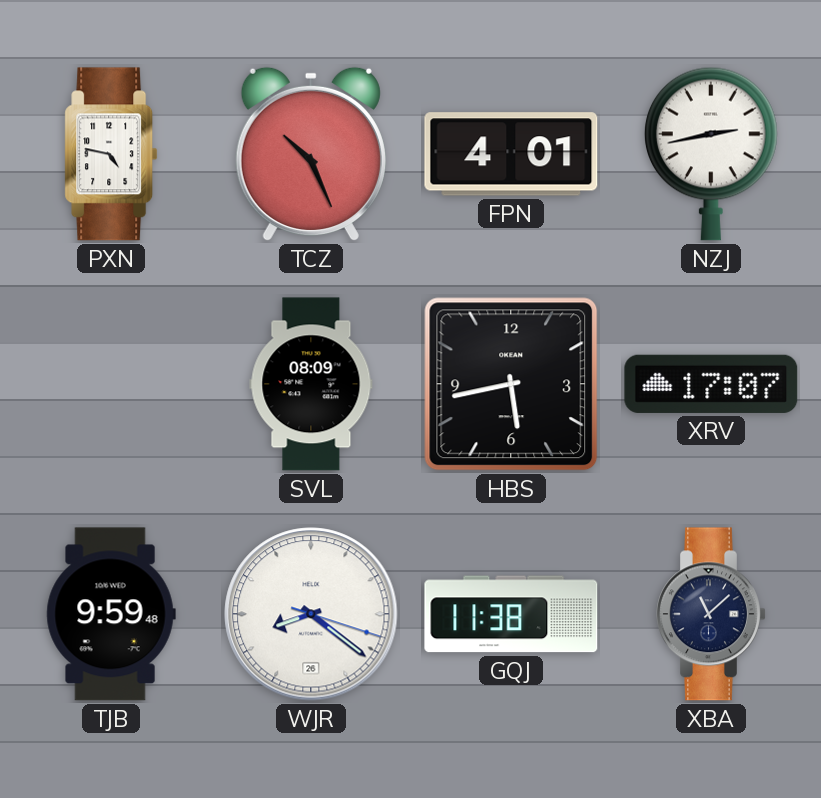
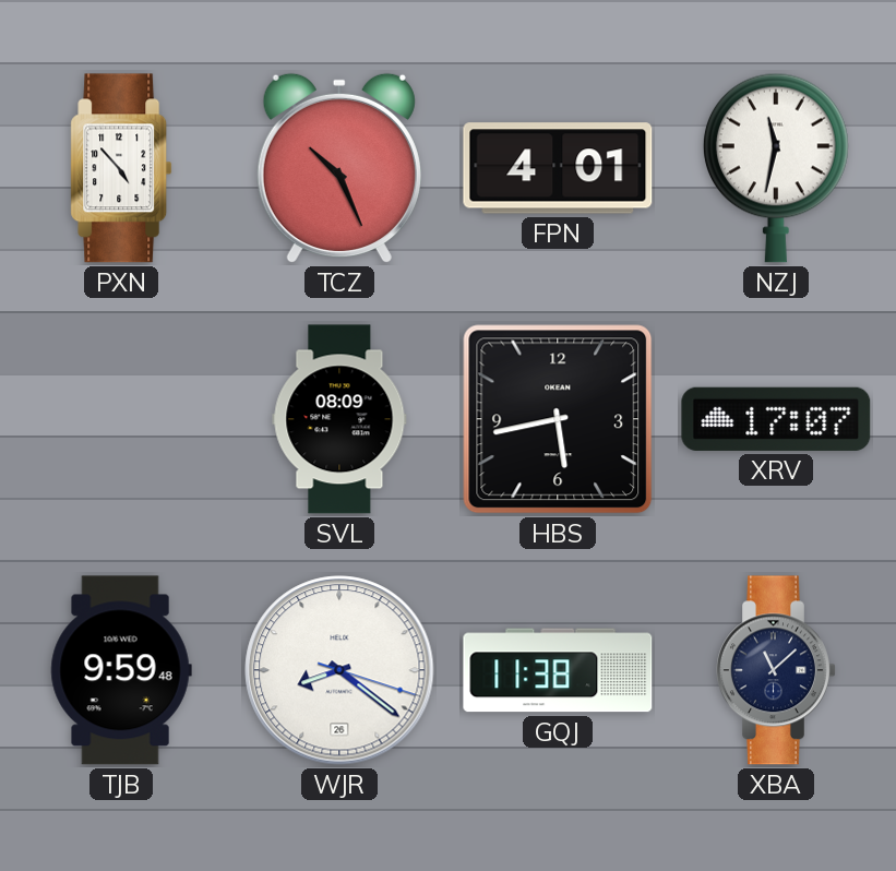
PXN: 4:47 -> 4:53 (121, 168)
NZJ: 2:43 -> 11:32 (776, 168)
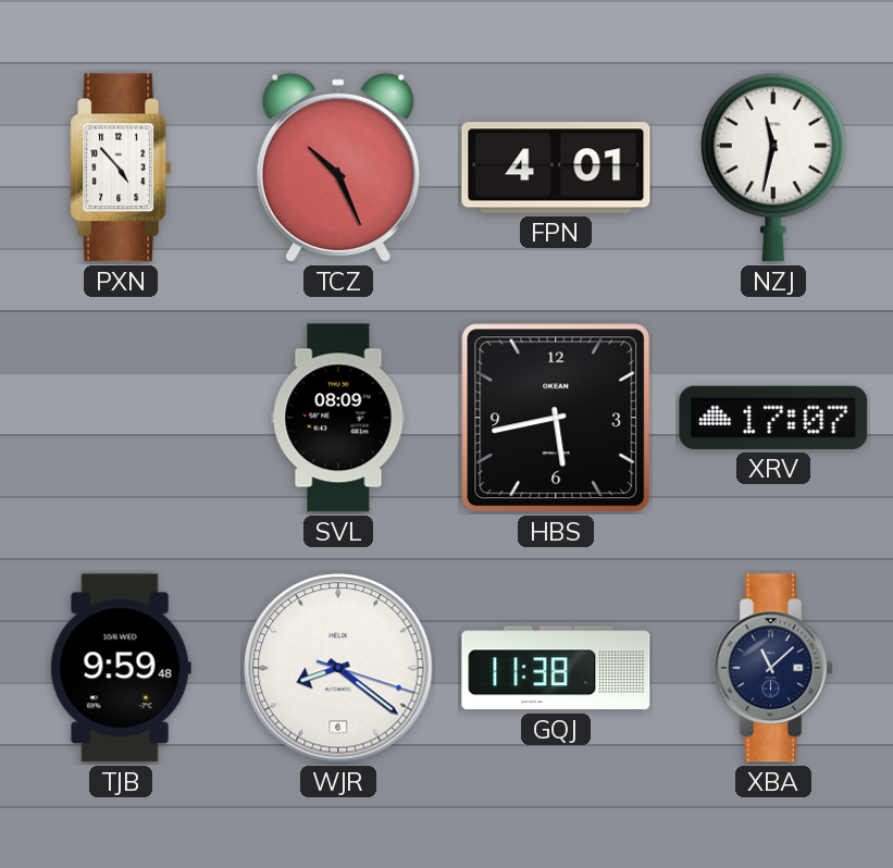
WJR date: 26 -> 6 (338, 668)
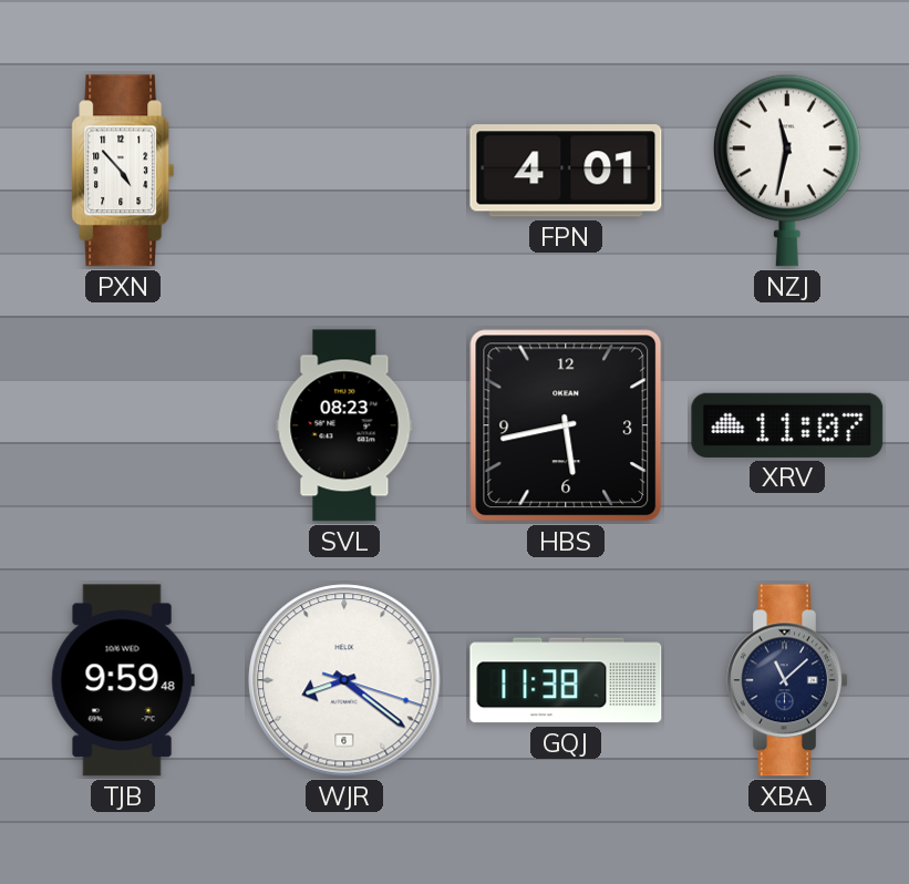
TCZ: 10:26 -> none (338, 168)
SVL: 08:09 -> 08:23 (344, 425)
XRV: 17:07 -> 11:07 (787, 425)
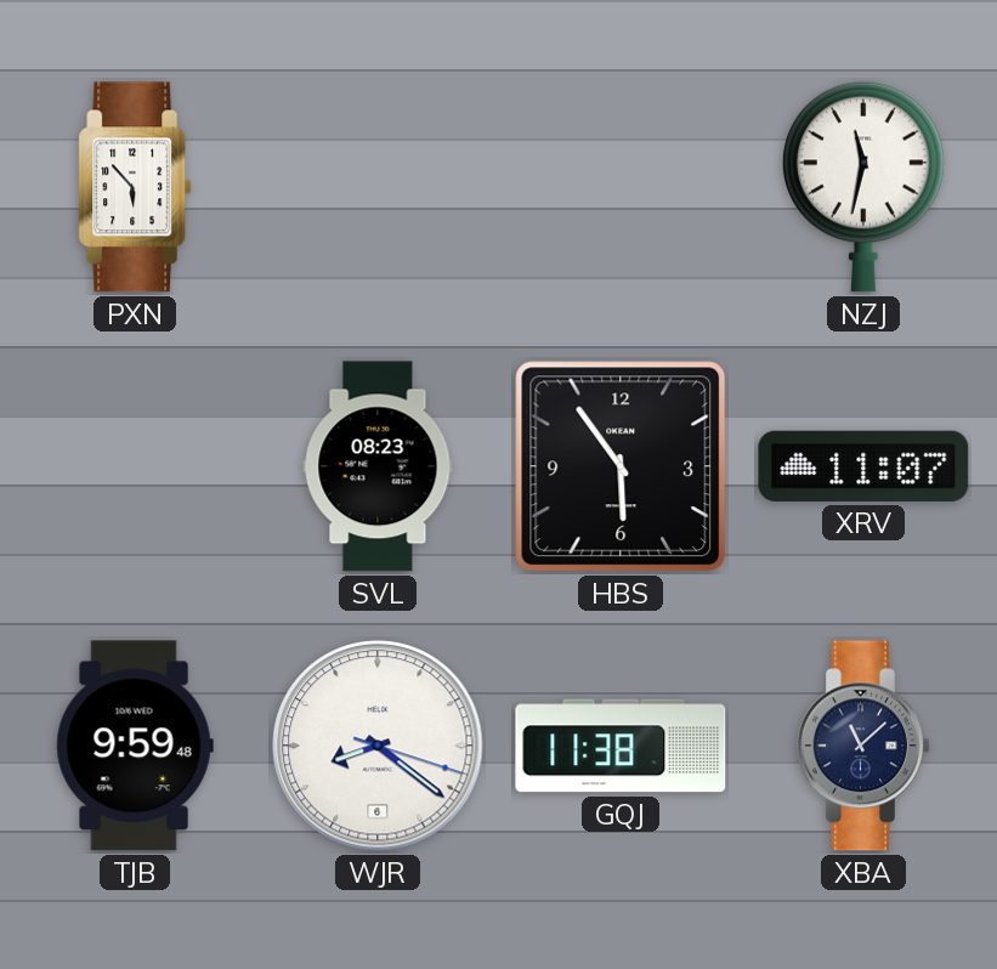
PXN: 4:53 -> 5:53 (135, 187)
FPN: 4:01 -> none (566, 171)
HBS: 5:43 -> 5:54 (621, 466)
